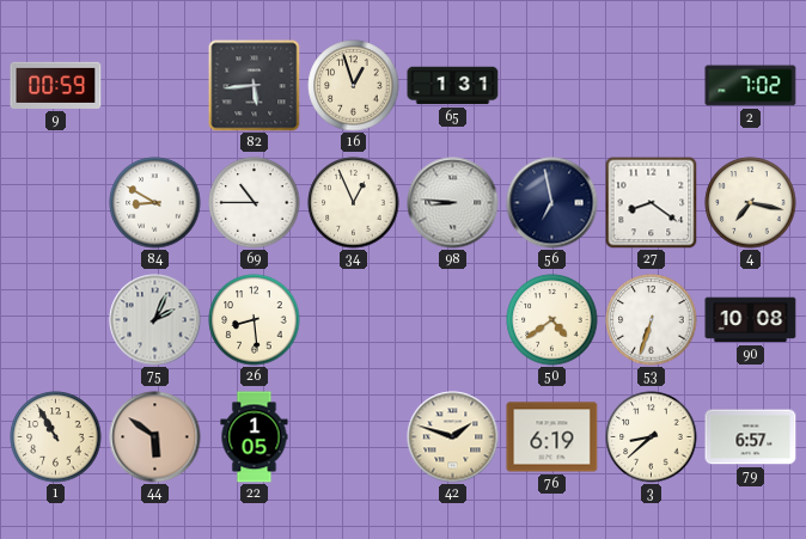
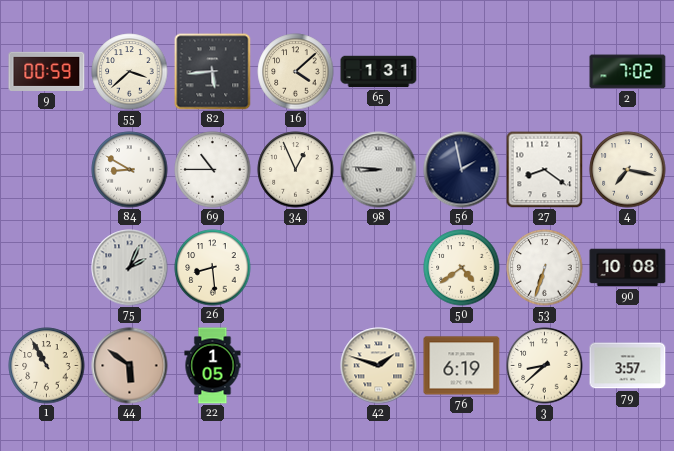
55: none -> 3:38 (130, 72)
16: 12:57 -> 4:08 (296, 72)
56: 6:58 -> 1:58 (462, 170)
79: 6:57 -> 3:57 (628, 366)
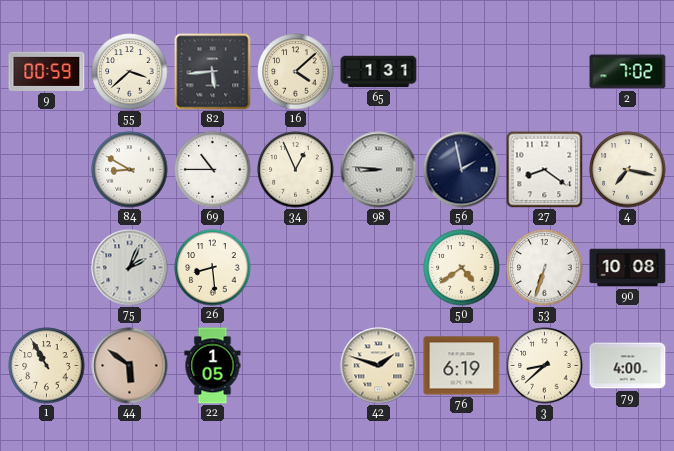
79: 3:57 -> 4:00 (628, 366)
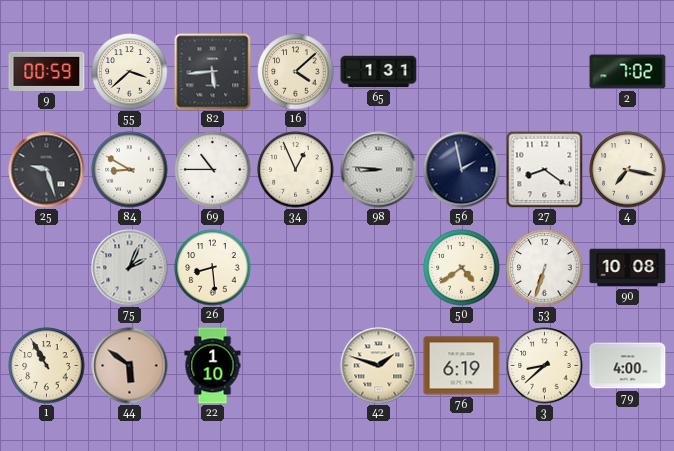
25: none -> 9:27 (47, 170)
22: 1:05 -> 1:10 (213, 366)
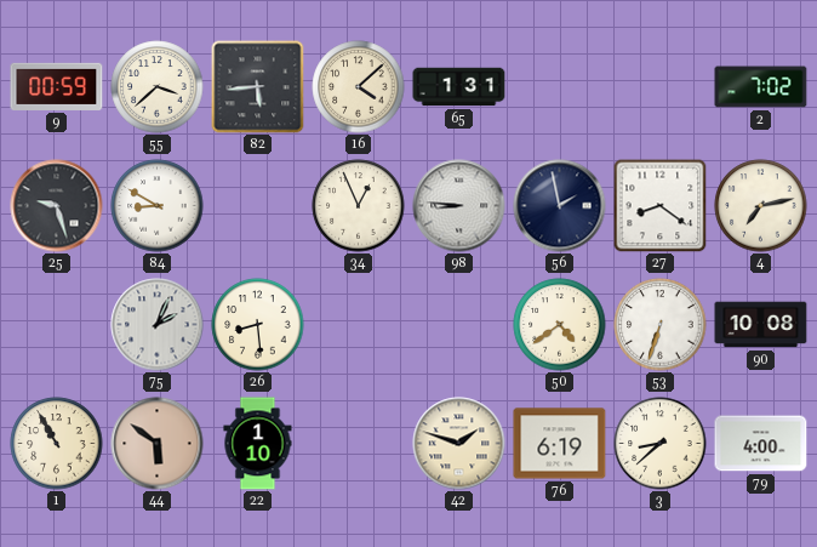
69: 10:45 -> none (213, 170)
4: 7:17 -> 7:13 (761, 206)
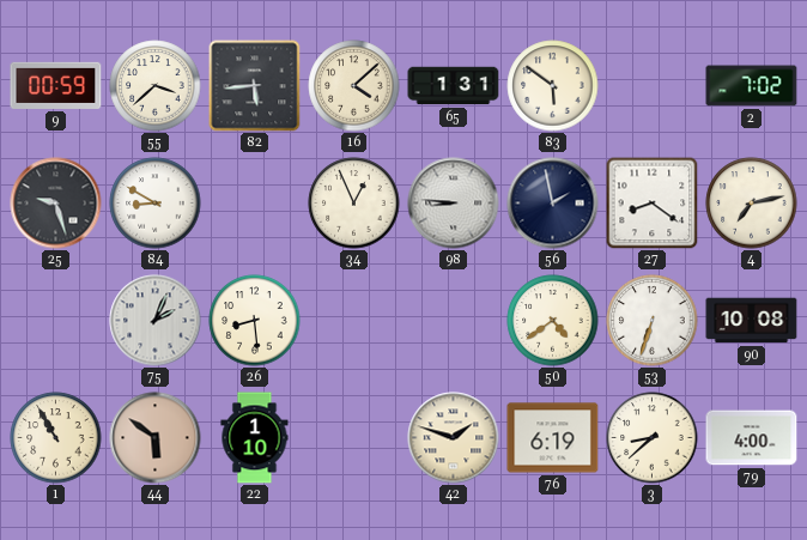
83: none -> 5:51 (553, 86)
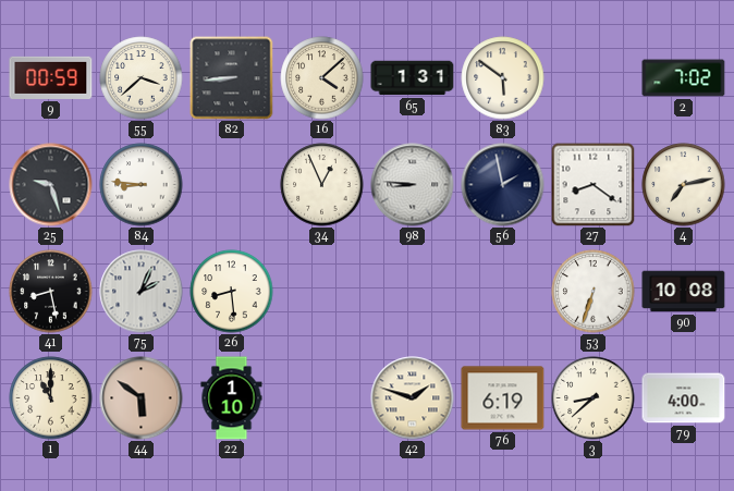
82: 5:44 -> 8:44 (232, 78)
84: 8:50 -> 8:46 (142, 185)
41: none -> 8:28 (51, 292)
50: 4:39 -> none (553, 321)
1: 10:55 -> 11:00 (51, 398)
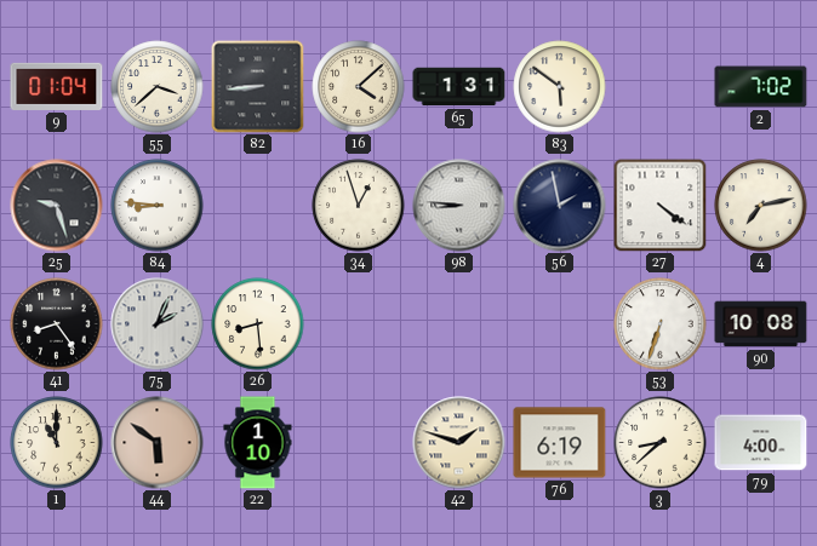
9: 00:59 -> 01:04 (57, 86)
34: 12:56 -> 12:57 (359, 206)
27: 8:21 -> 4:21 (659, 205)
41: 8:28 -> 8:24 (57, 324)
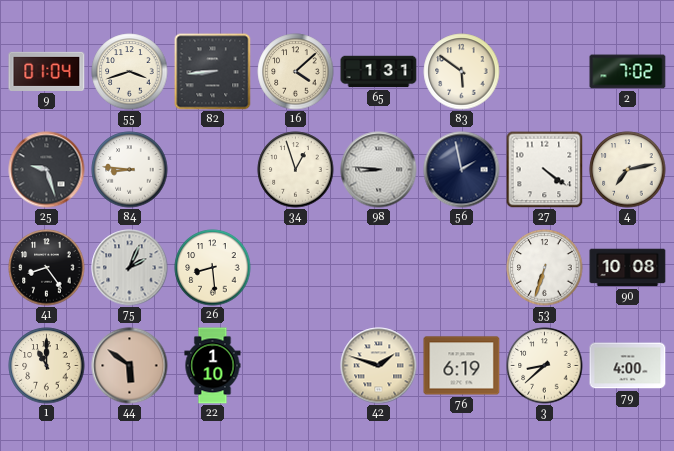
55: 3:38 -> 3:42 (130, 72)
